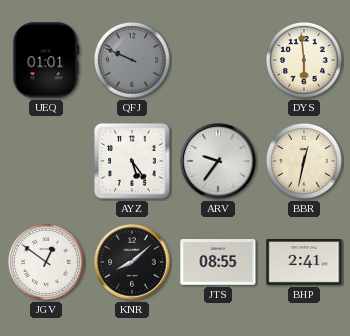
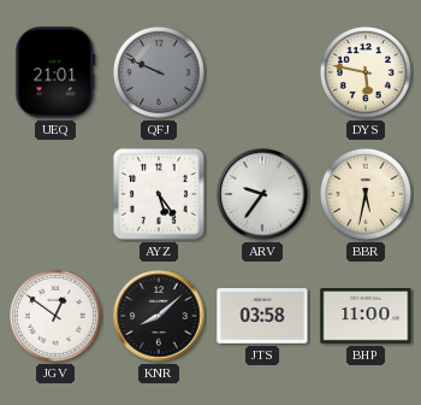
UEQ: 01:01 -> 21:01 (55, 72)
DYS: 5:59 -> 5:47 (366, 72)
BBR: 12:32 -> 5:32 (366, 194)
JTS: 08:55 -> 03:58 (262, 317)
BHP: 2:41 -> 11:00 (366, 317)
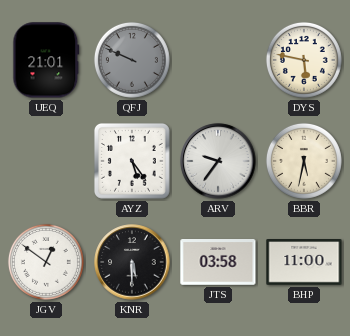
KNR: 8:08 -> 5:30 (132, 262)
